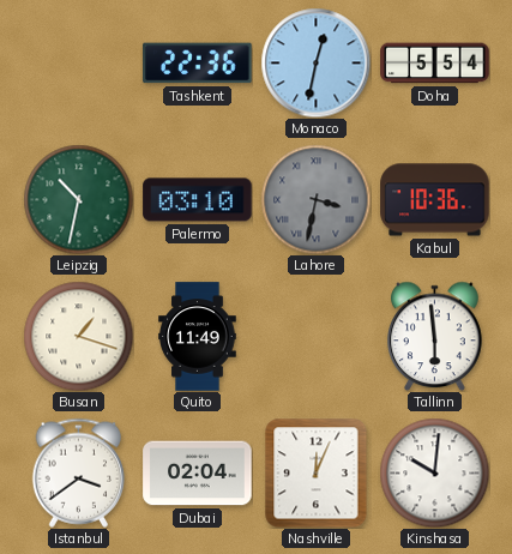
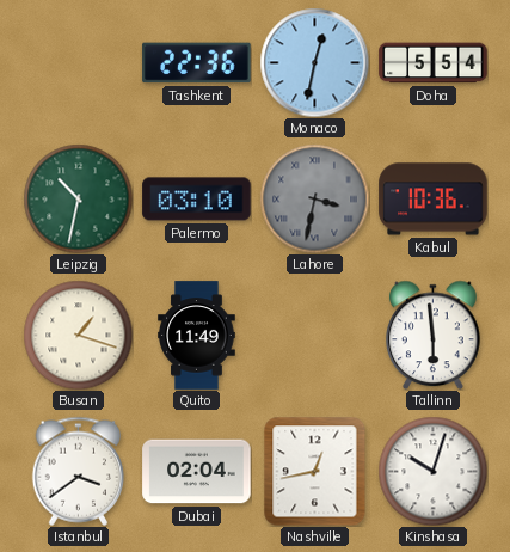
Nashville: 12:04 -> 12:43 (315, 471)
Kinshasa: 10:01 -> 10:03 (432, 471)
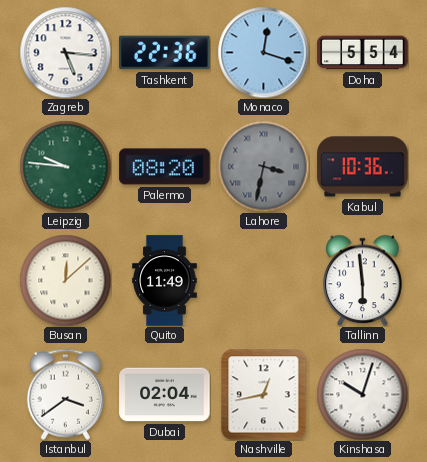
Zagreb: none -> 5:16 (65, 52)
Monaco: 12:32 -> 12:18 (263, 52)
Leipzig: 10:32 -> 9:46 (65, 166)
Palermo: 03:10 -> 08:20 (165, 167)
Busan: 1:18 -> 12:08 (65, 280)
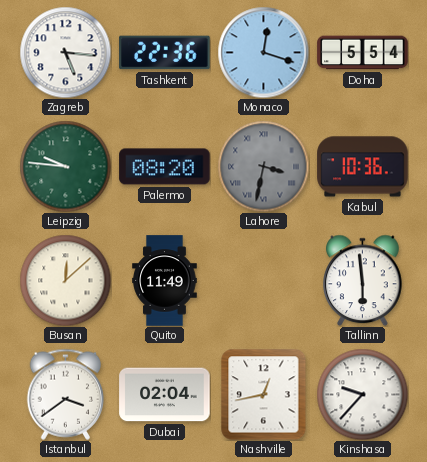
Kinshasa: 10:03 -> 9:37 (362, 394)
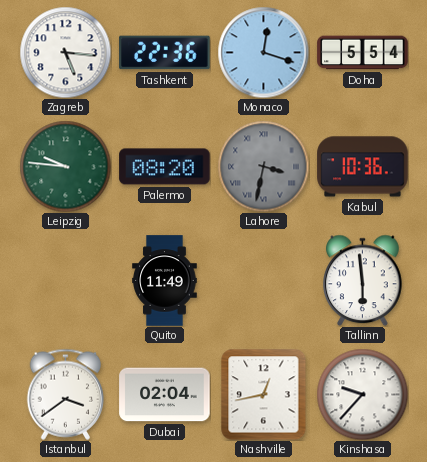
Busan: 12:08 -> none (65, 280)
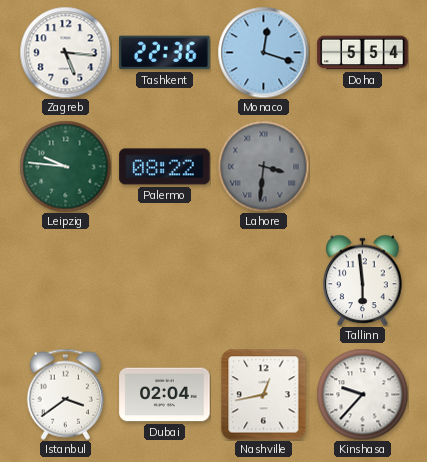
Palermo: 08:20 -> 08:22 (165, 167)
Lahore: 3:32 -> 3:31 (263, 166)
Kabul: 10:36 -> none (363, 167)
Quito: 11:49 -> none (165, 281)
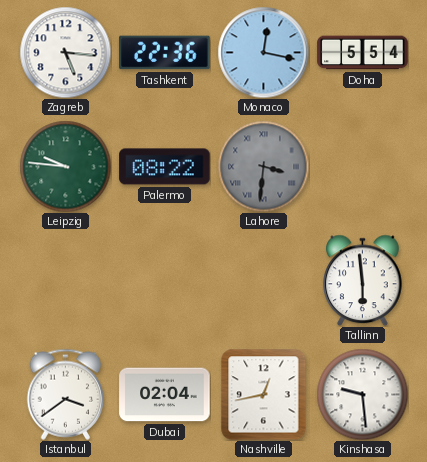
Monaco: 12:18 -> 12:17 (263, 52)
Kinshasa: 9:37 -> 9:29 (362, 394)
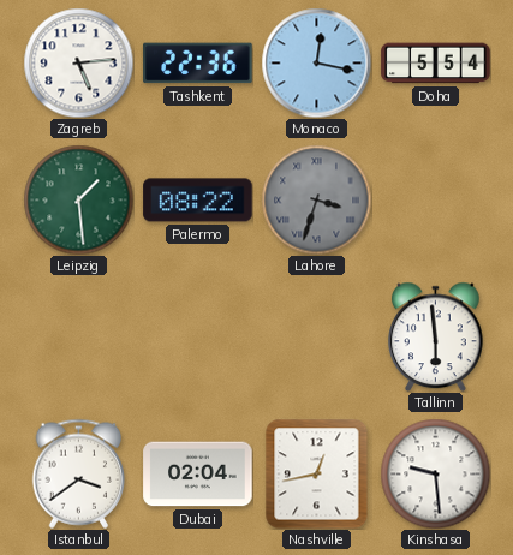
Zagreb: 5:16 -> 5:14 (78, 62)
Leipzig: 9:46 -> 1:29 (78, 199)
Lahore: 3:31 -> 3:33 (316, 199)
